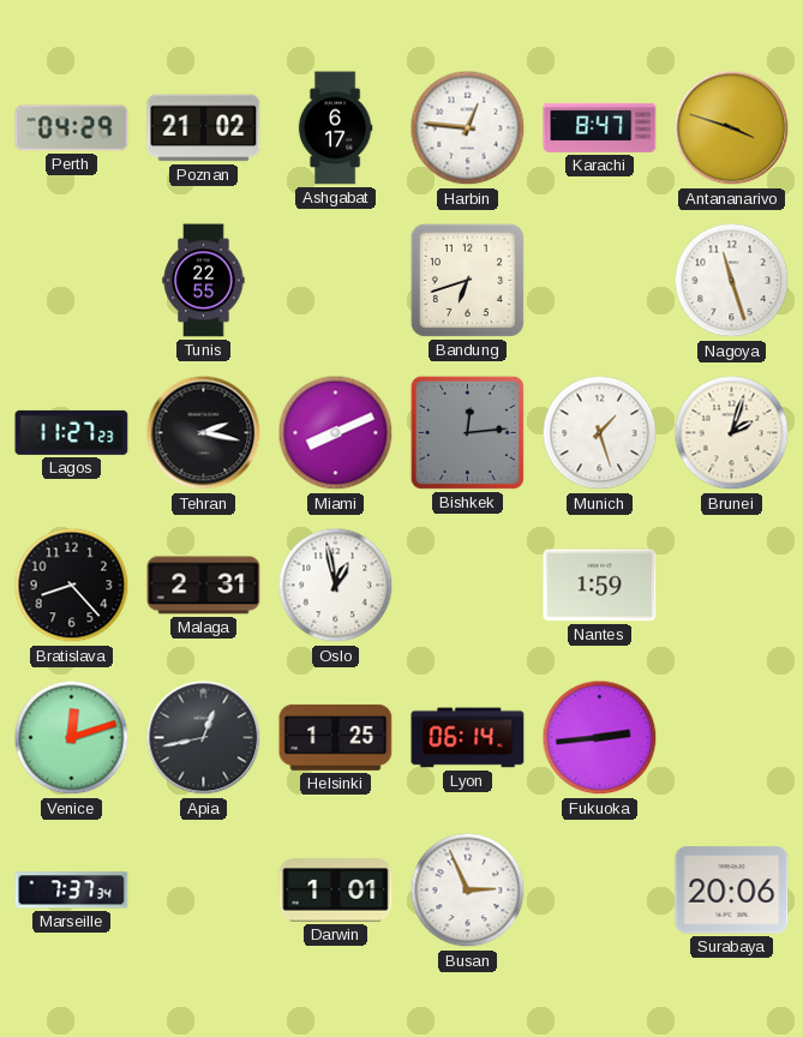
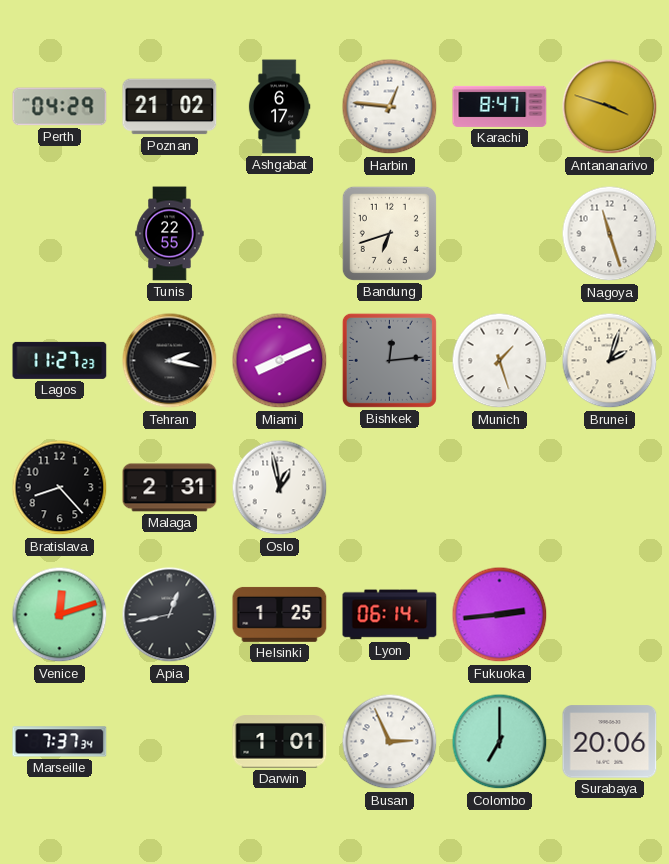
Nantes: 1:59 -> none (600, 586)
Colombo: none -> 7:00 (500, 742)
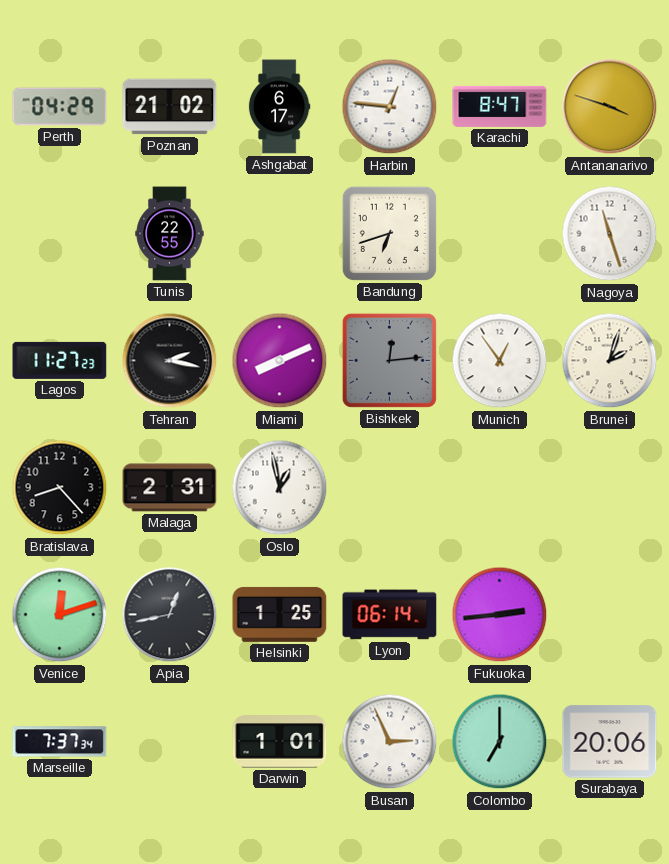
Munich: 1:27 -> 12:54 (500, 361)
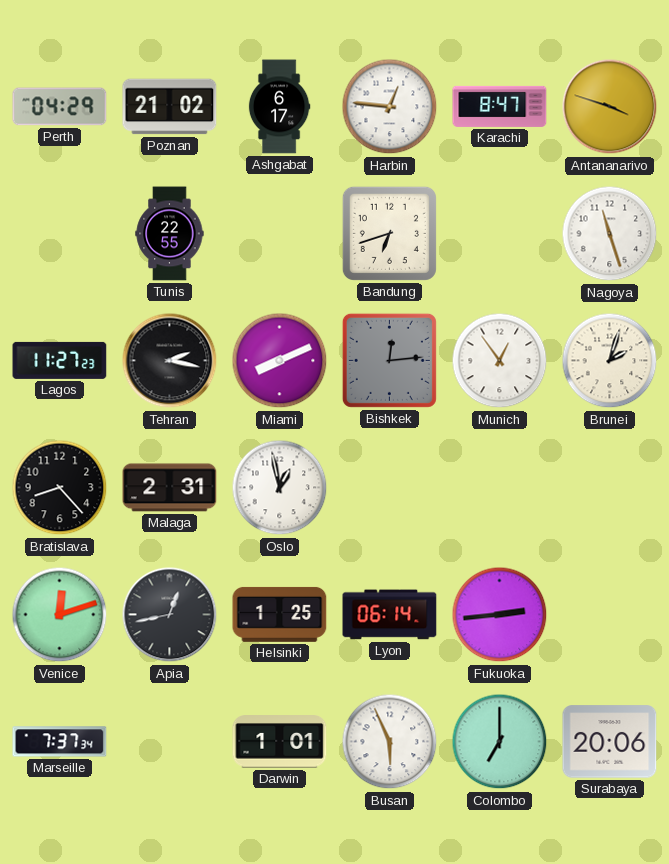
Busan: 2:56 -> 5:56 (390, 742)
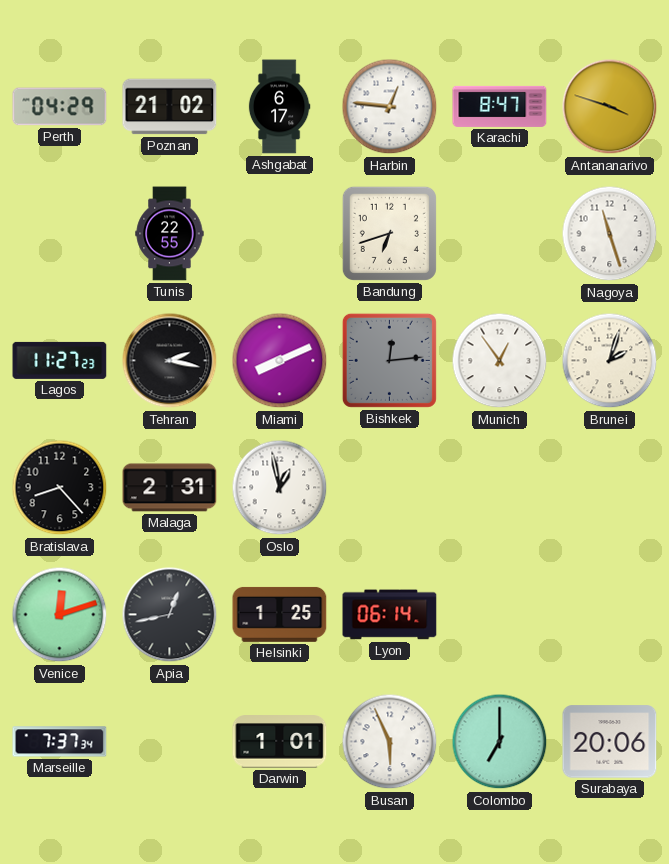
Fukuoka: 2:44 -> none (500, 615)
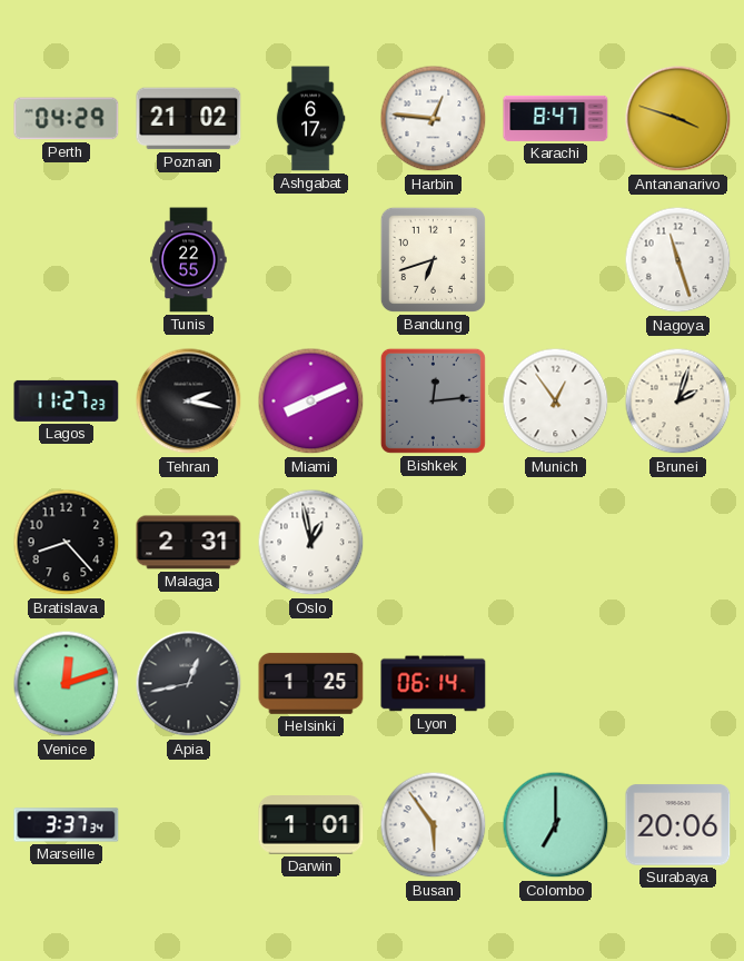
Marseille: 7:37 -> 3:37 (67, 825)
Busan: 5:56 -> 5:54 (434, 825)
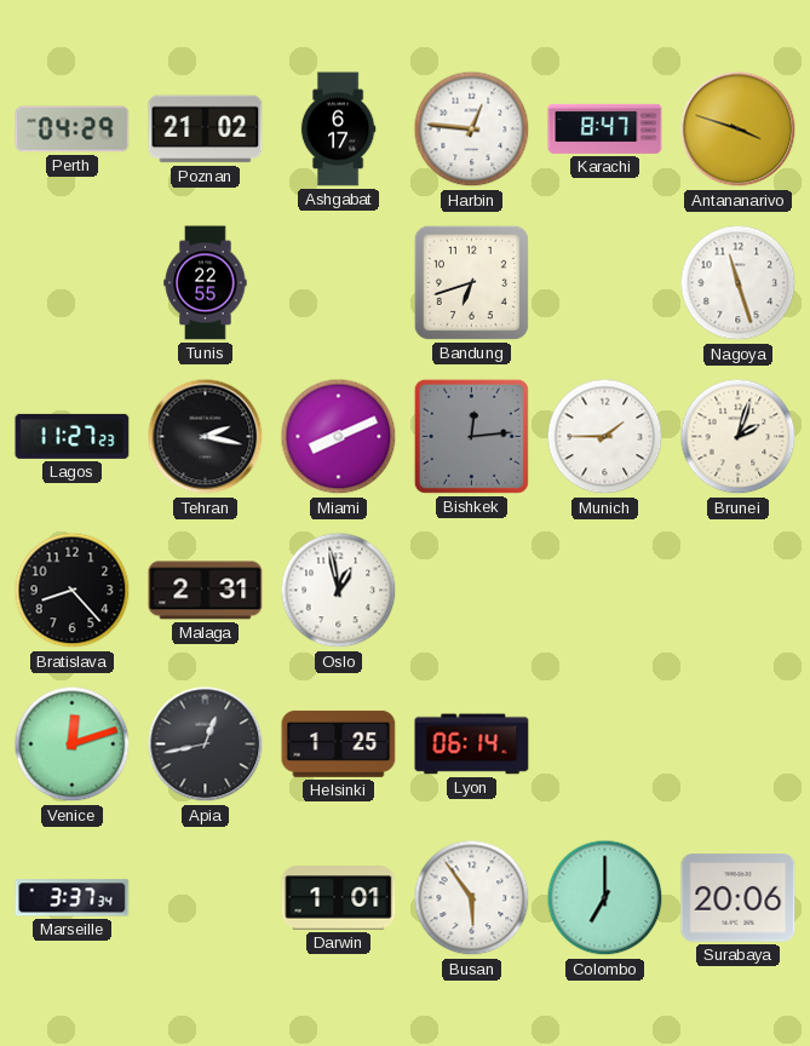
Munich: 12:54 -> 1:45 (605, 437)
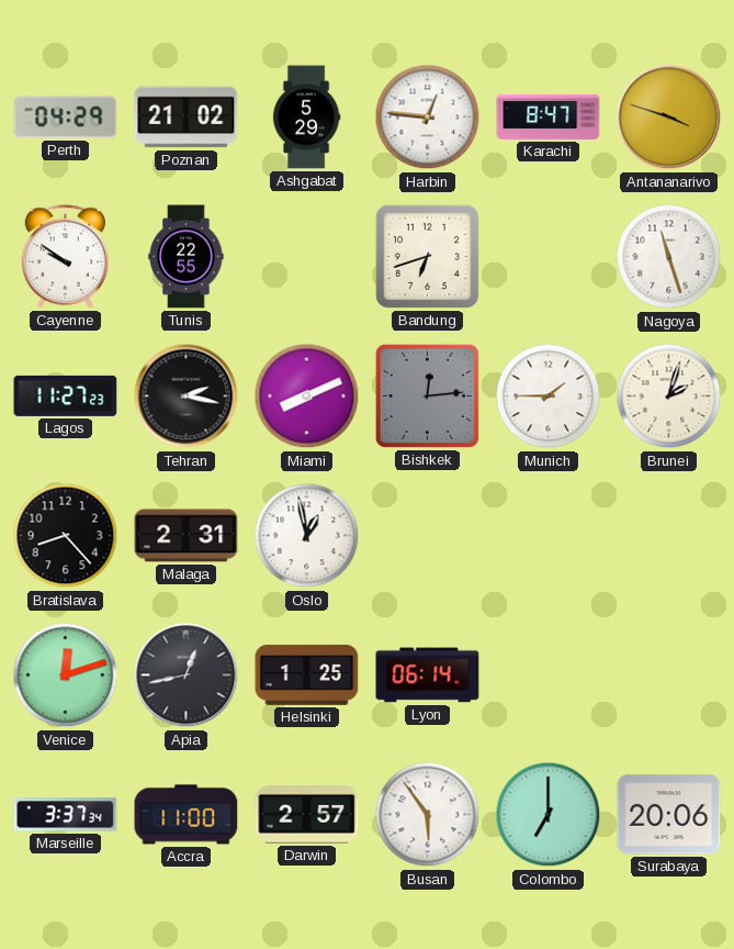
Ashgabat: 6:17 -> 5:29 (306, 118)
Cayenne: none -> 9:51 (66, 257)
Accra: none -> 11:00 (187, 815)
Darwin: 1:01 -> 2:57 (307, 815)
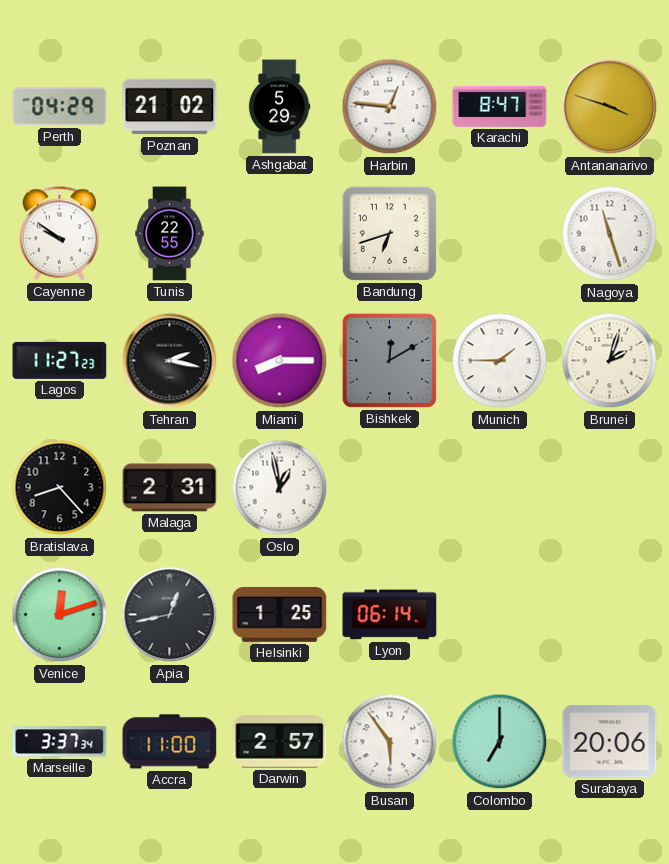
Miami: 8:11 -> 8:15 (280, 361)
Bishkek: 12:14 -> 12:10 (389, 360)
